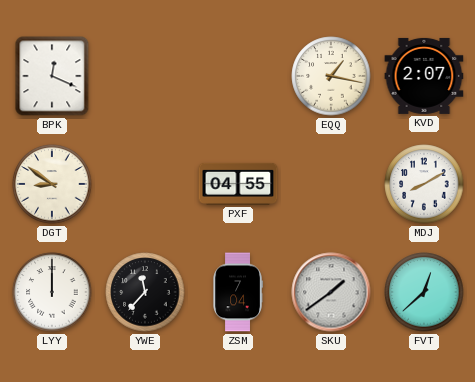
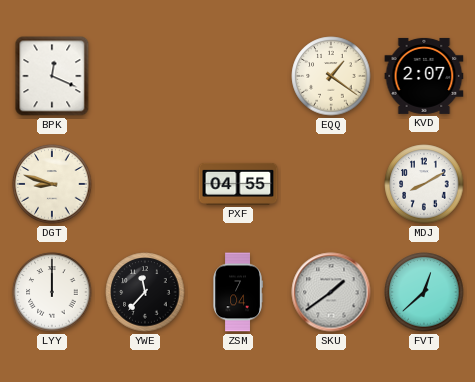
EQQ: 1:17 -> 1:21 (331, 76)
DGT: 8:51 -> 8:48 (52, 184)
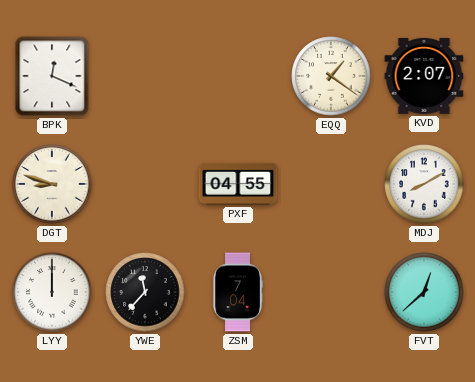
SKU: 1:39 -> none (331, 292)
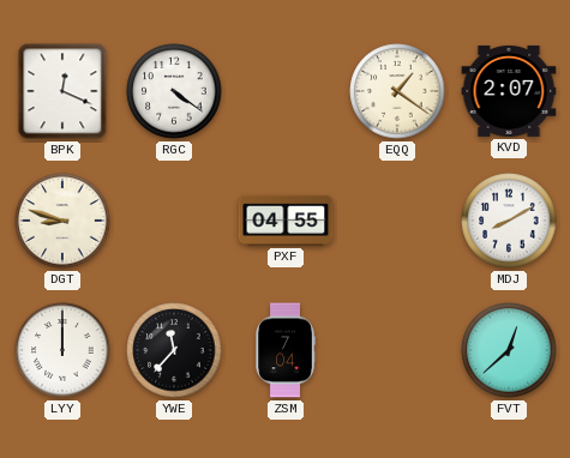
RGC: none -> 4:21 (174, 91)
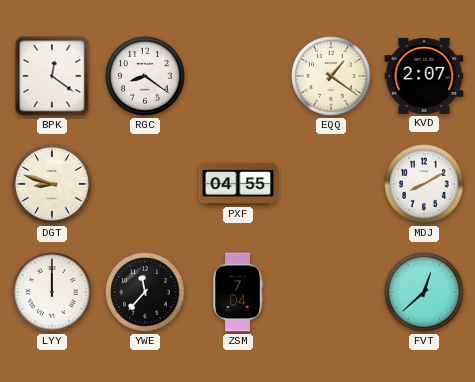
BPK: 12:19 -> 12:21 (52, 76)
RGC: 4:21 -> 8:21 (145, 76)
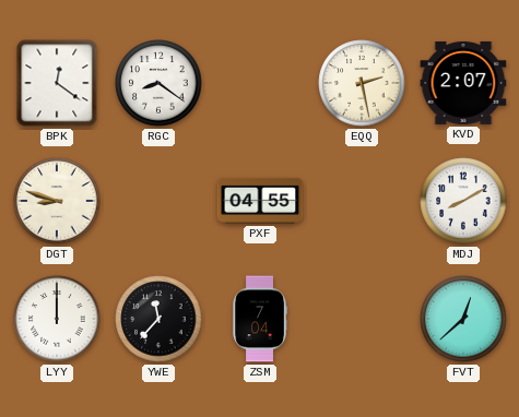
EQQ: 1:21 -> 2:28 (362, 83)
